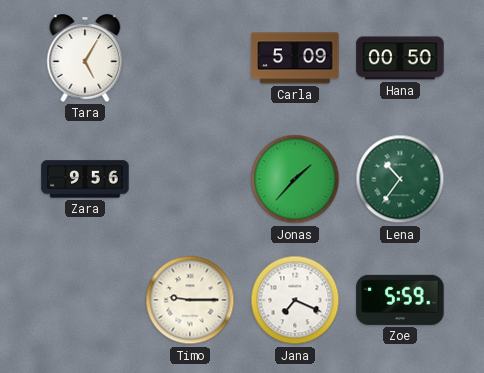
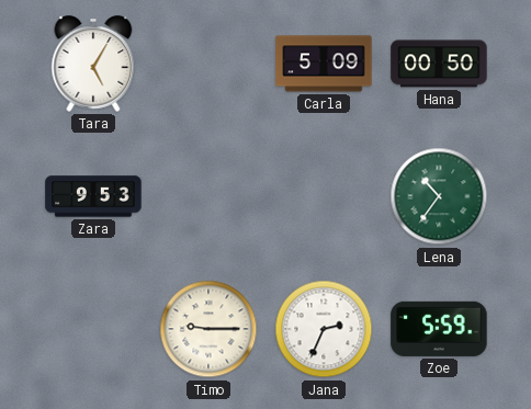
Zara: 9:56 -> 9:53 (93, 196)
Jonas: 1:37 -> none (295, 179)
Jana: 7:19 -> 2:34 (324, 329)
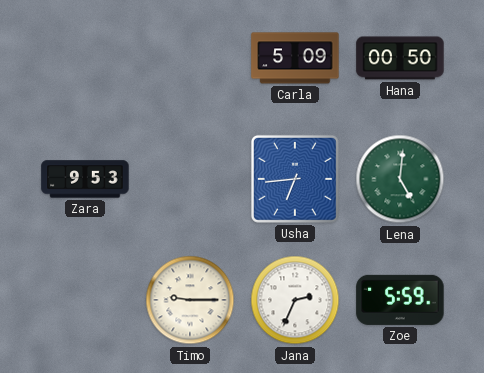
Tara: 5:05 -> none (93, 64)
Usha: none -> 6:44 (295, 179)
Lena: 10:36 -> 5:01 (400, 179)
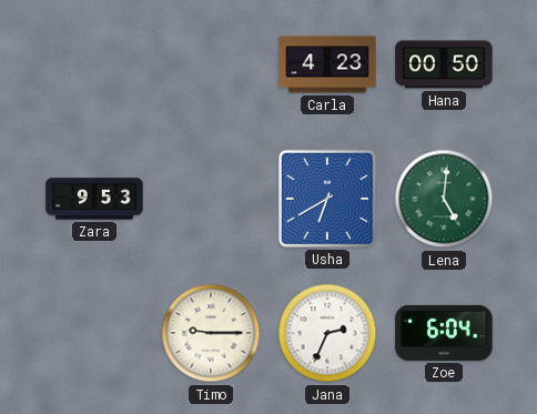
Carla: 5:09 -> 4:23 (327, 64)
Usha: 6:44 -> 6:40 (327, 199)
Zoe: 5:59 -> 6:04 (444, 333)
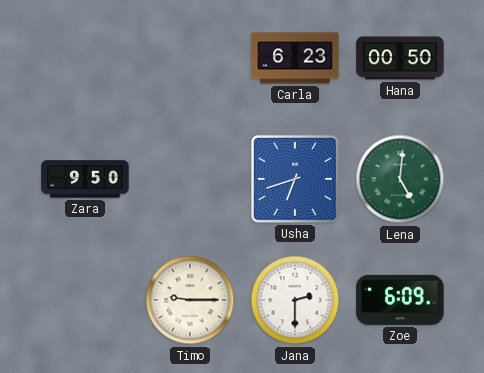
Carla: 4:23 -> 6:23 (295, 58)
Zara: 9:53 -> 9:50 (85, 179)
Usha: 6:40 -> 6:42 (295, 179)
Jana: 2:34 -> 2:30 (295, 300)
Zoe: 6:04 -> 6:09 (400, 300)
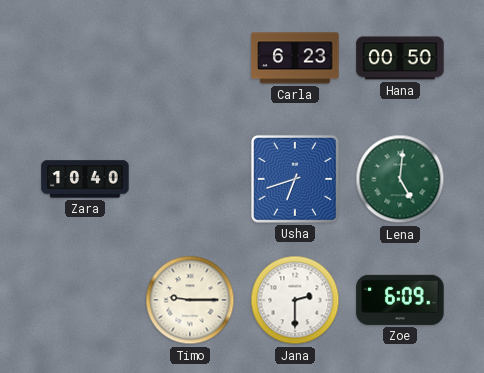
Zara: 9:50 -> 10:40 (85, 179)
